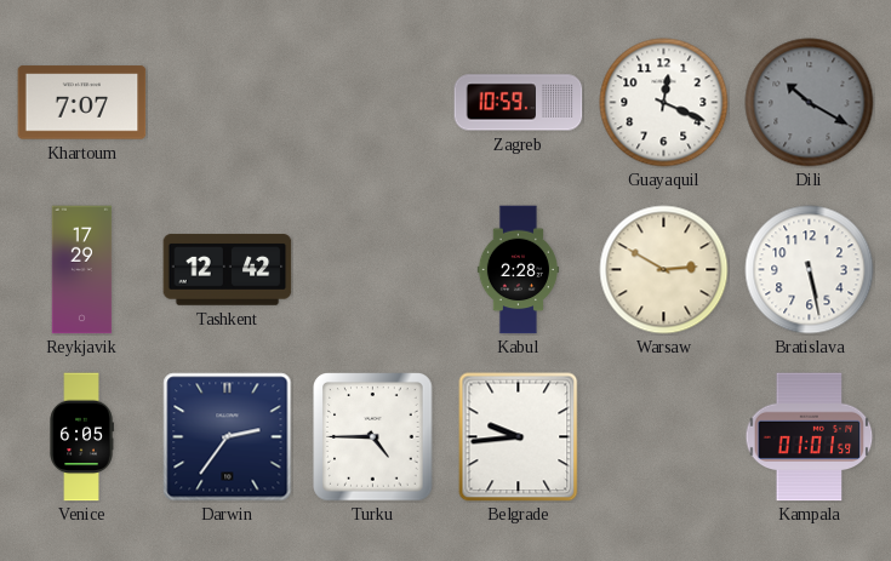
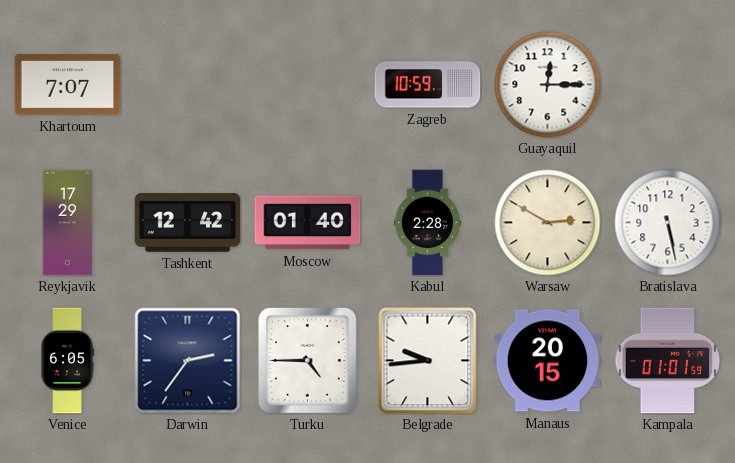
Guayaquil: 12:19 -> 12:15 (548, 85)
Dili: 10:20 -> none (810, 103)
Moscow: none -> 01:40 (308, 223)
Manaus: none -> 20:15 (548, 361)
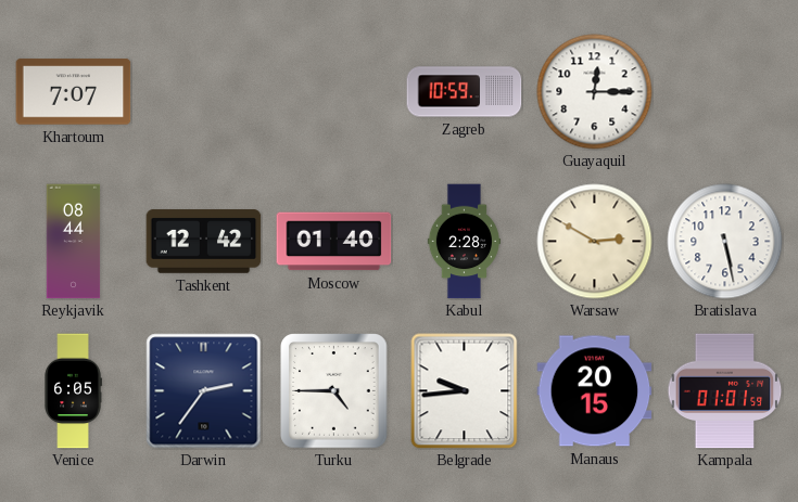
Reykjavik: 17:29 -> 08:44 (74, 242)
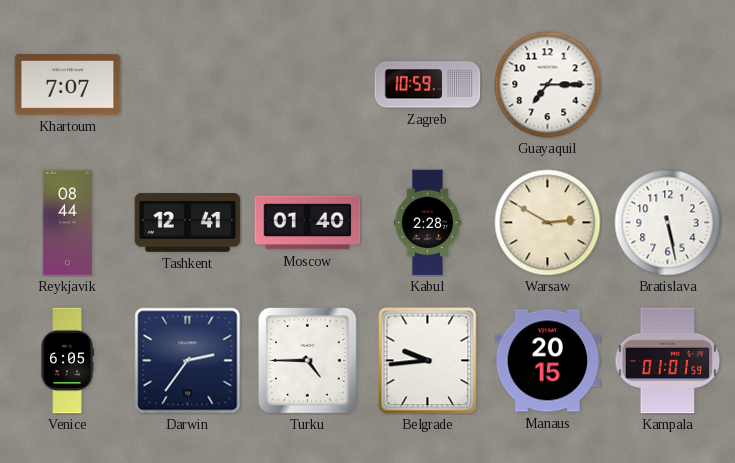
Guayaquil: 12:15 -> 7:15 (548, 85)
Tashkent: 12:42 -> 12:41 (188, 223)
